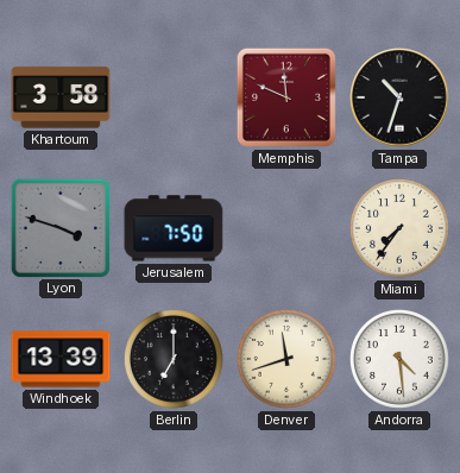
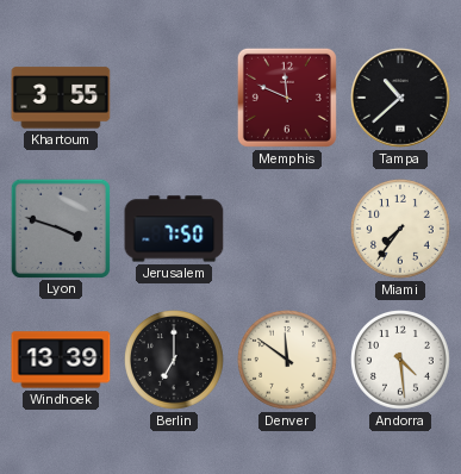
Khartoum: 3:58 -> 3:55 (61, 98)
Tampa: 10:33 -> 10:38 (400, 98)
Denver: 11:42 -> 11:51 (288, 361)
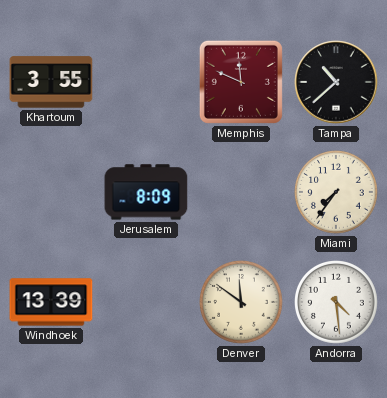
Lyon: 3:48 -> none (60, 227)
Jerusalem: 7:50 -> 8:09 (146, 192)
Berlin: 7:00 -> none (175, 361)
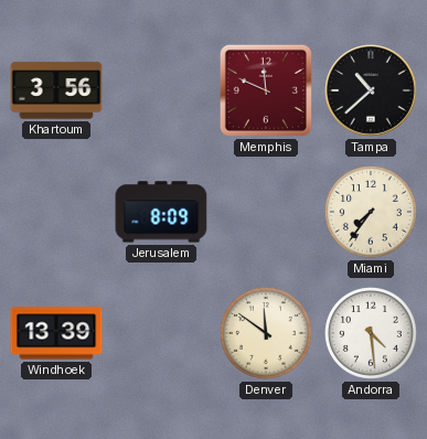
Khartoum: 3:55 -> 3:56 (56, 90)
